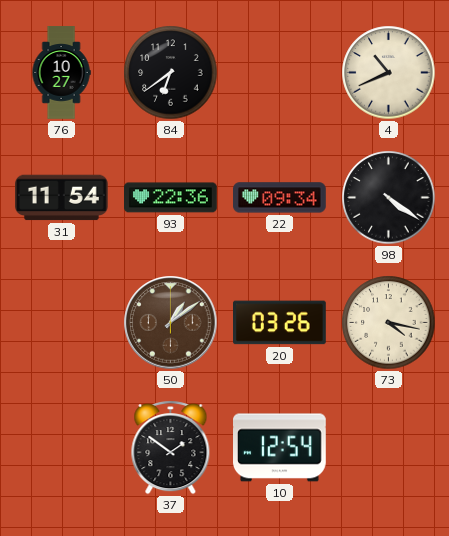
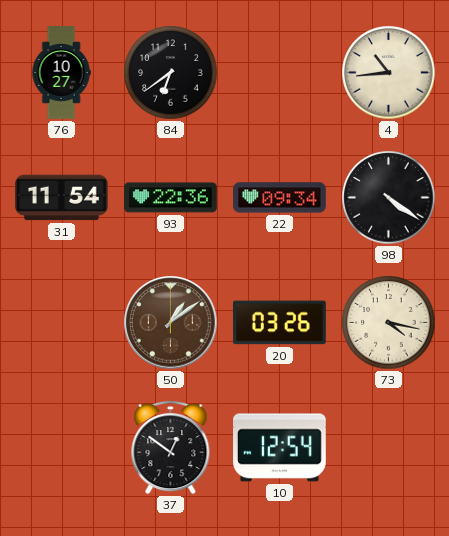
4: 10:41 -> 10:44 (389, 73)
37: 1:51 -> 12:51 (171, 448)
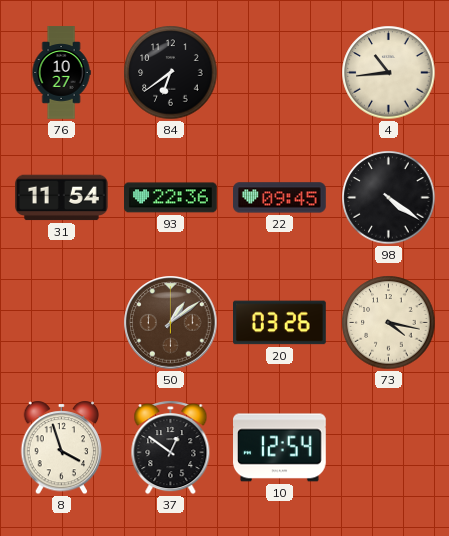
22: 09:34 -> 09:45 (280, 198)
8: none -> 3:57 (62, 448)
